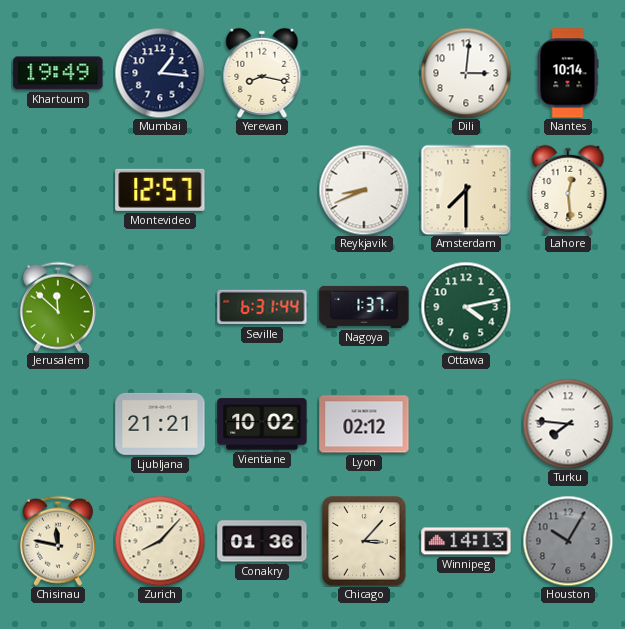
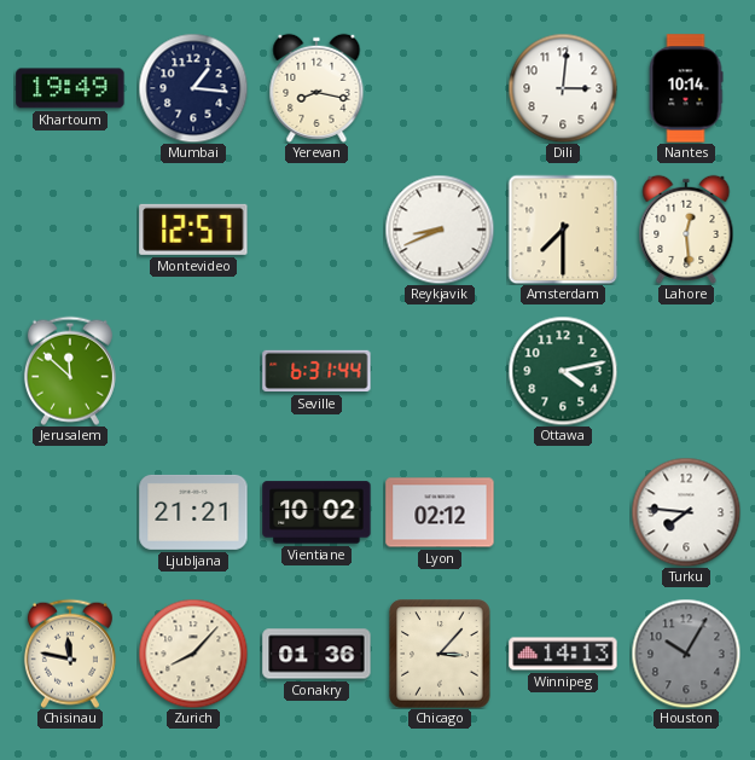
Nagoya: 1:37 -> none (364, 307)
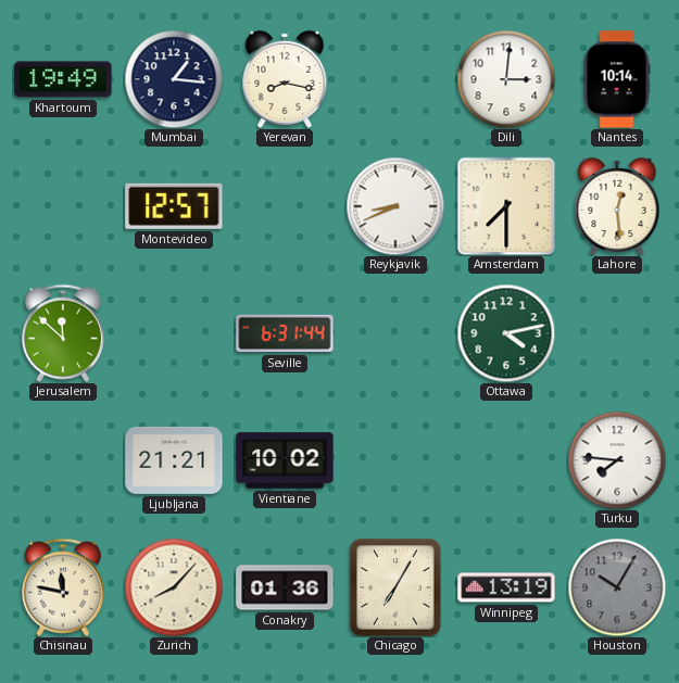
Lyon: 02:12 -> none (440, 512)
Chicago: 3:07 -> 7:05 (395, 587)
Winnipeg: 14:13 -> 13:19 (506, 587)
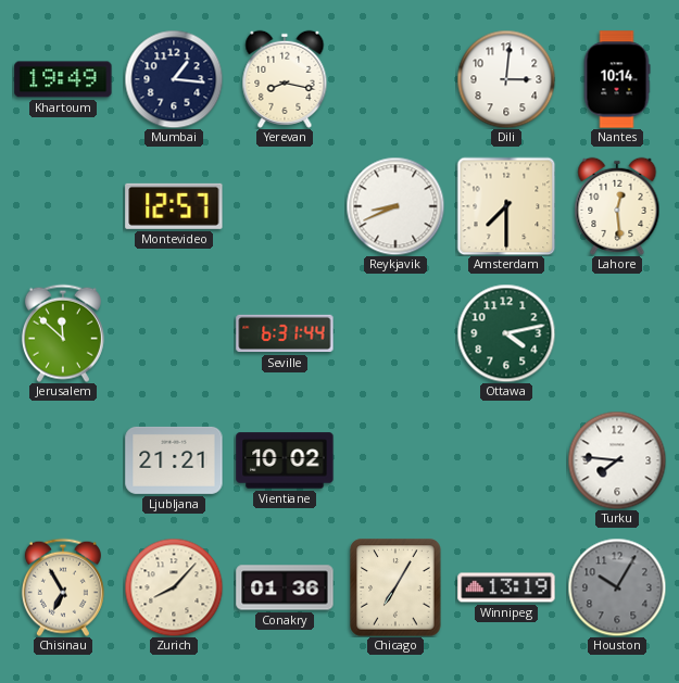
Chisinau: 11:47 -> 6:55 (63, 587)
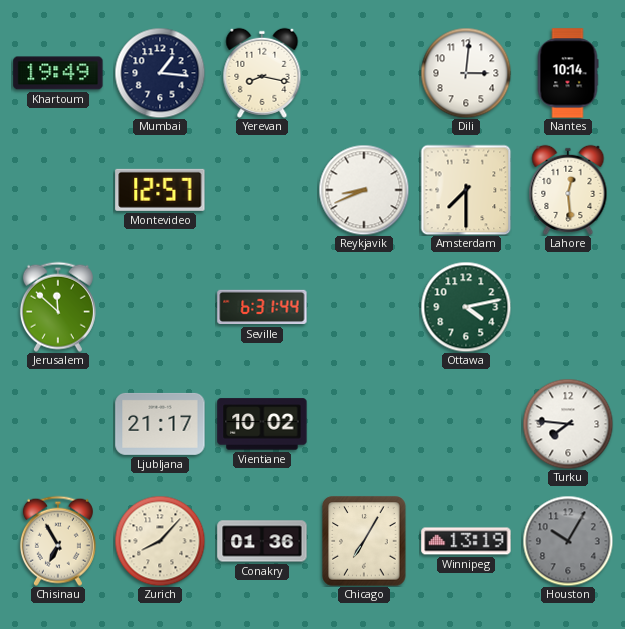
Ljubljana: 21:21 -> 21:17 (160, 424)
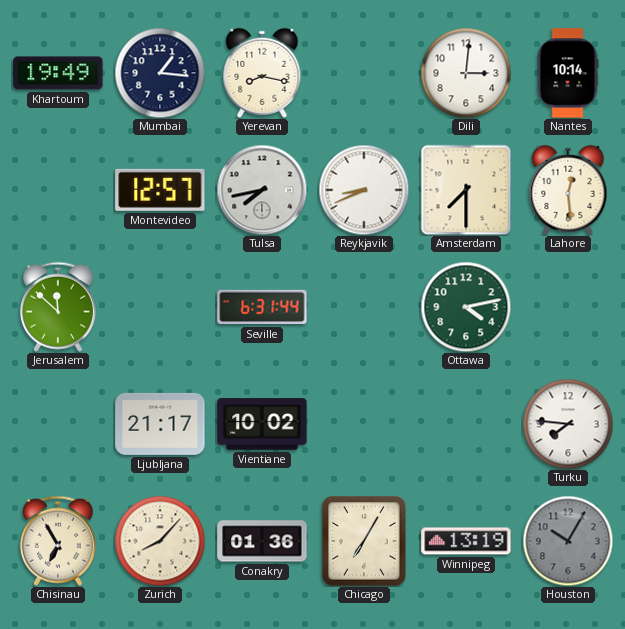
Tulsa: none -> 7:43 (262, 190)
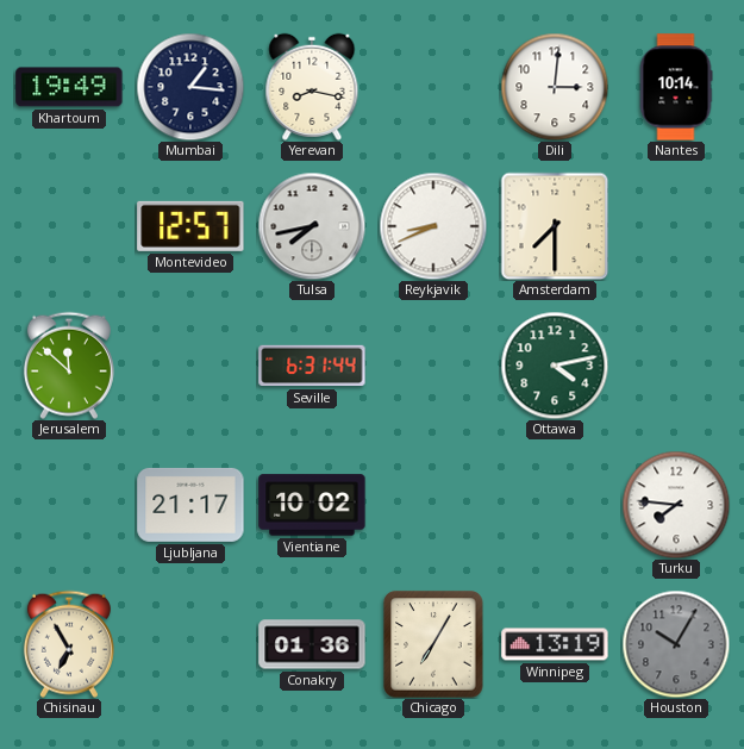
Lahore: 12:29 -> none (568, 190)
Zurich: 8:07 -> none (160, 541)
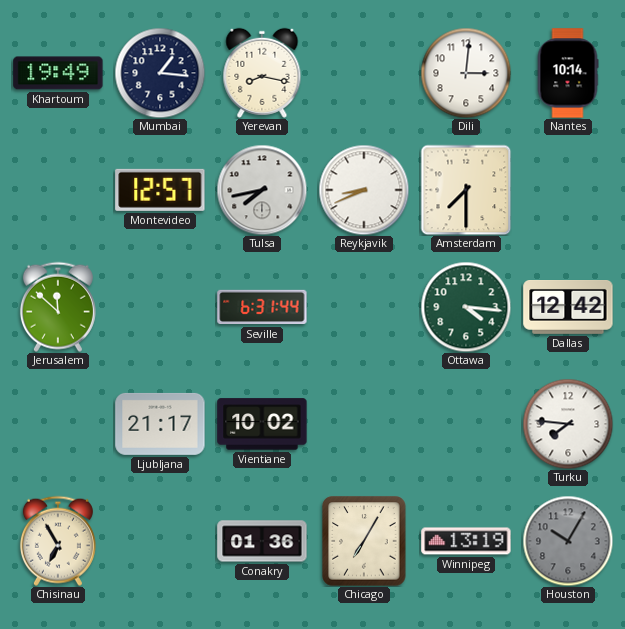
Ottawa: 4:13 -> 4:16 (466, 307)
Dallas: none -> 12:42 (568, 308)
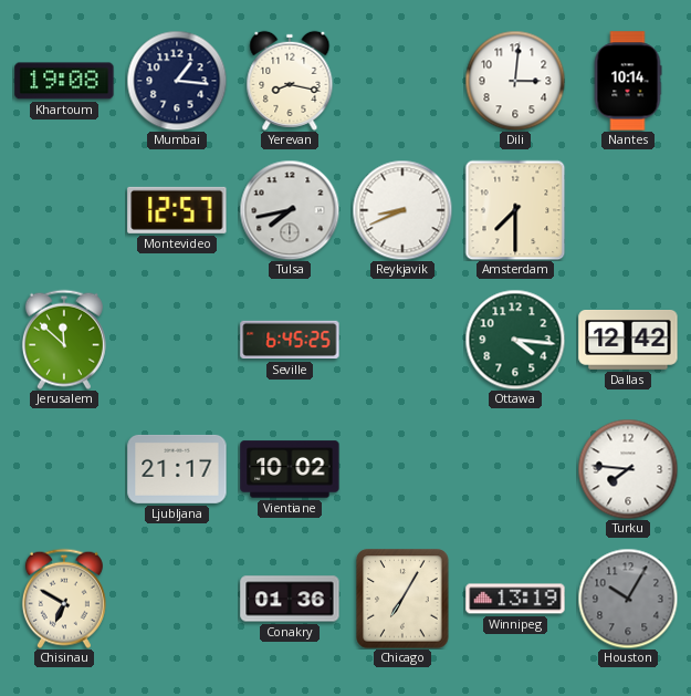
Khartoum: 19:49 -> 19:08 (64, 81)
Seville: 6:31 -> 6:45 (290, 340)
Chisinau: 6:55 -> 6:50 (64, 599)
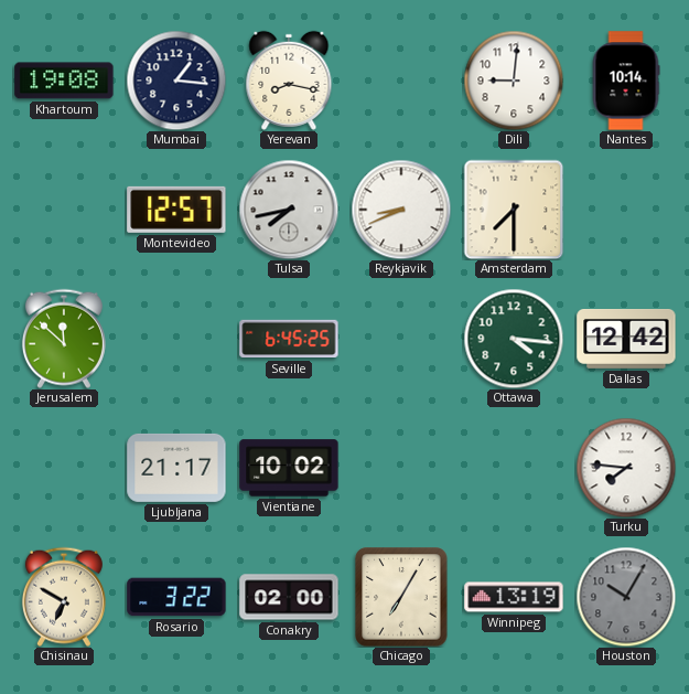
Dili: 3:01 -> 9:01 (514, 81)
Rosario: none -> 3:22 (176, 597)
Conakry: 01:36 -> 02:00 (289, 597)
